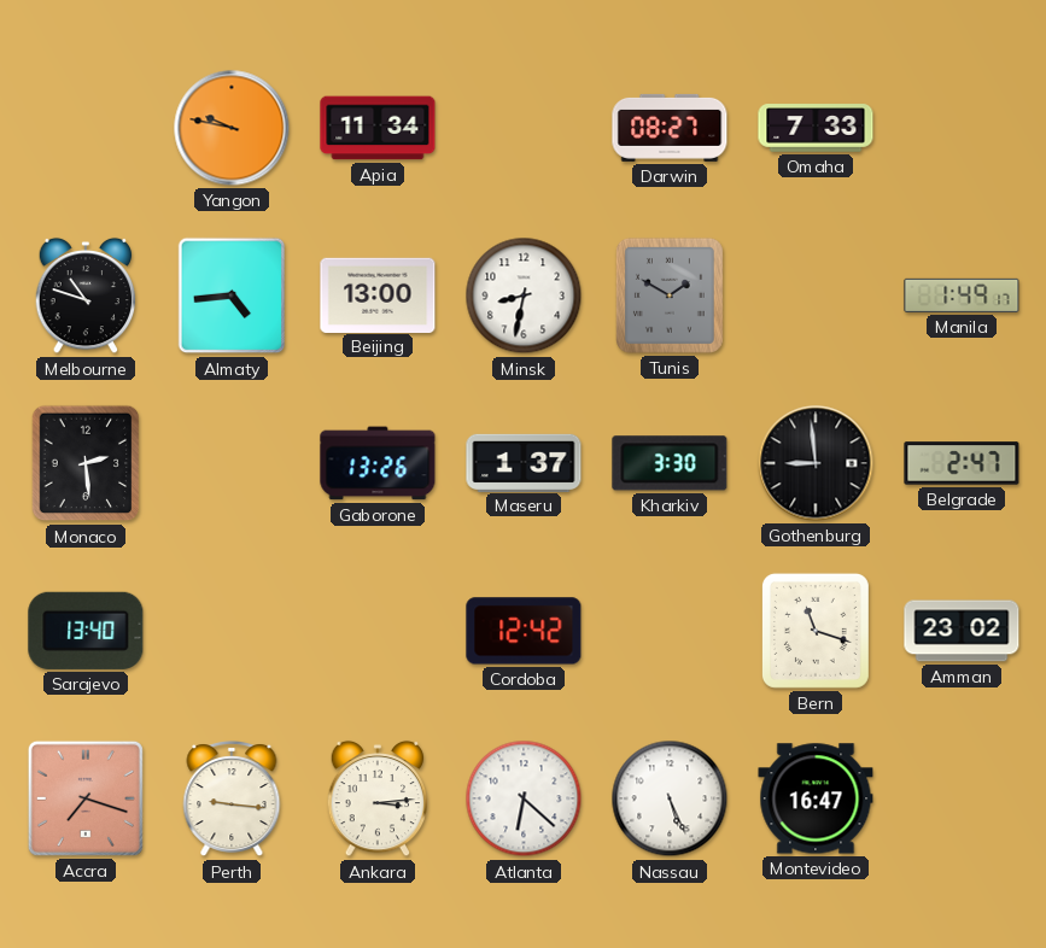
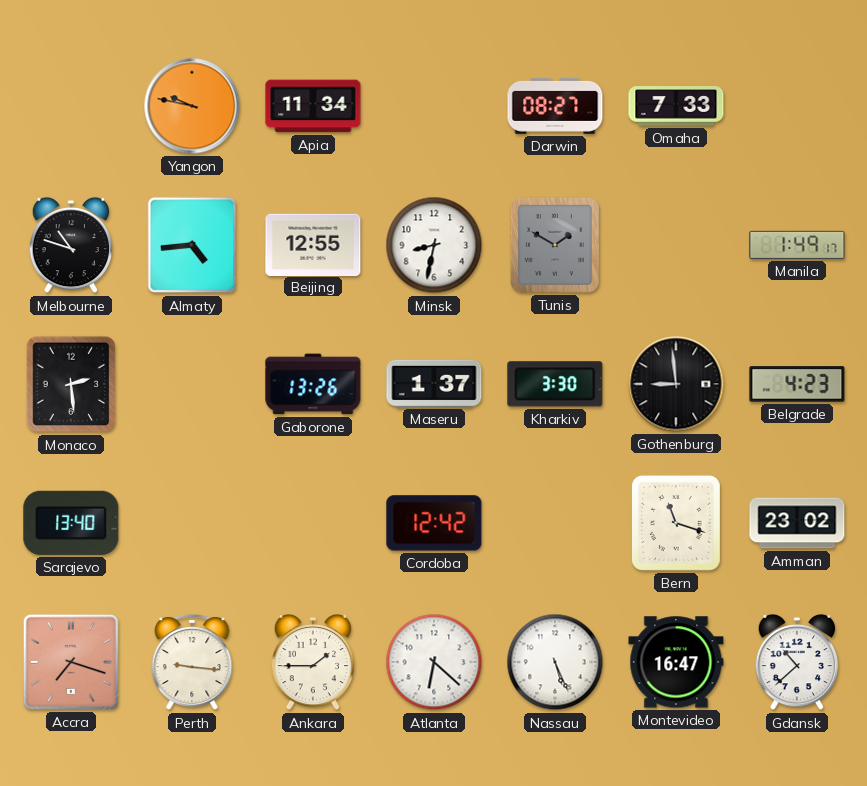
Beijing: 13:00 -> 12:55 (313, 244)
Belgrade: 2:47 -> 4:23 (797, 384)
Ankara: 3:14 -> 1:45 (313, 662)
Gdansk: none -> 10:38 (797, 662)
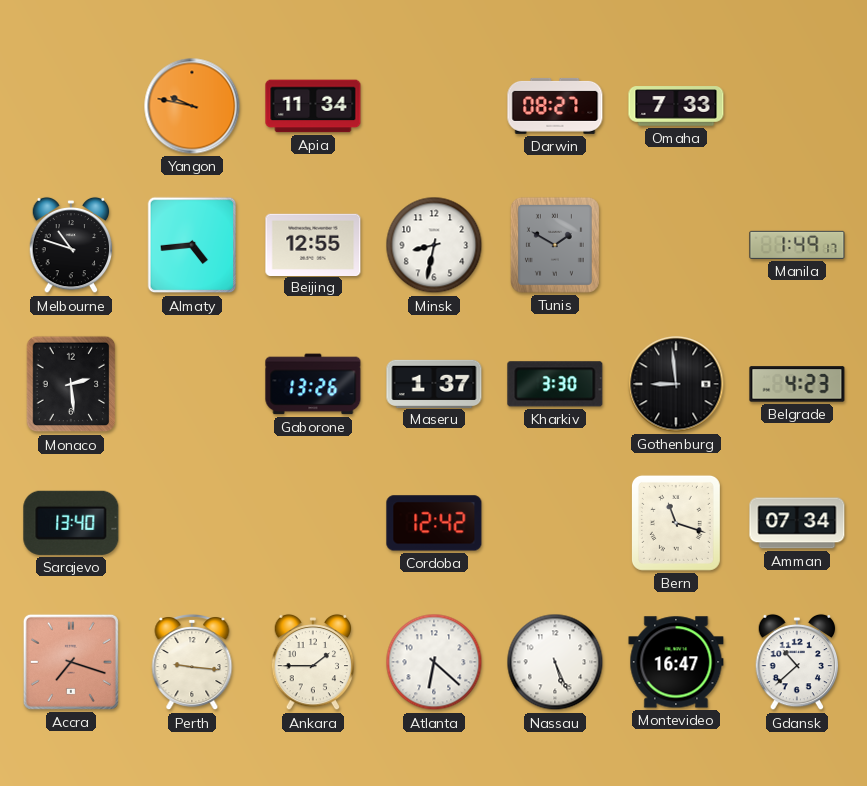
Amman: 23:02 -> 07:34 (797, 523)
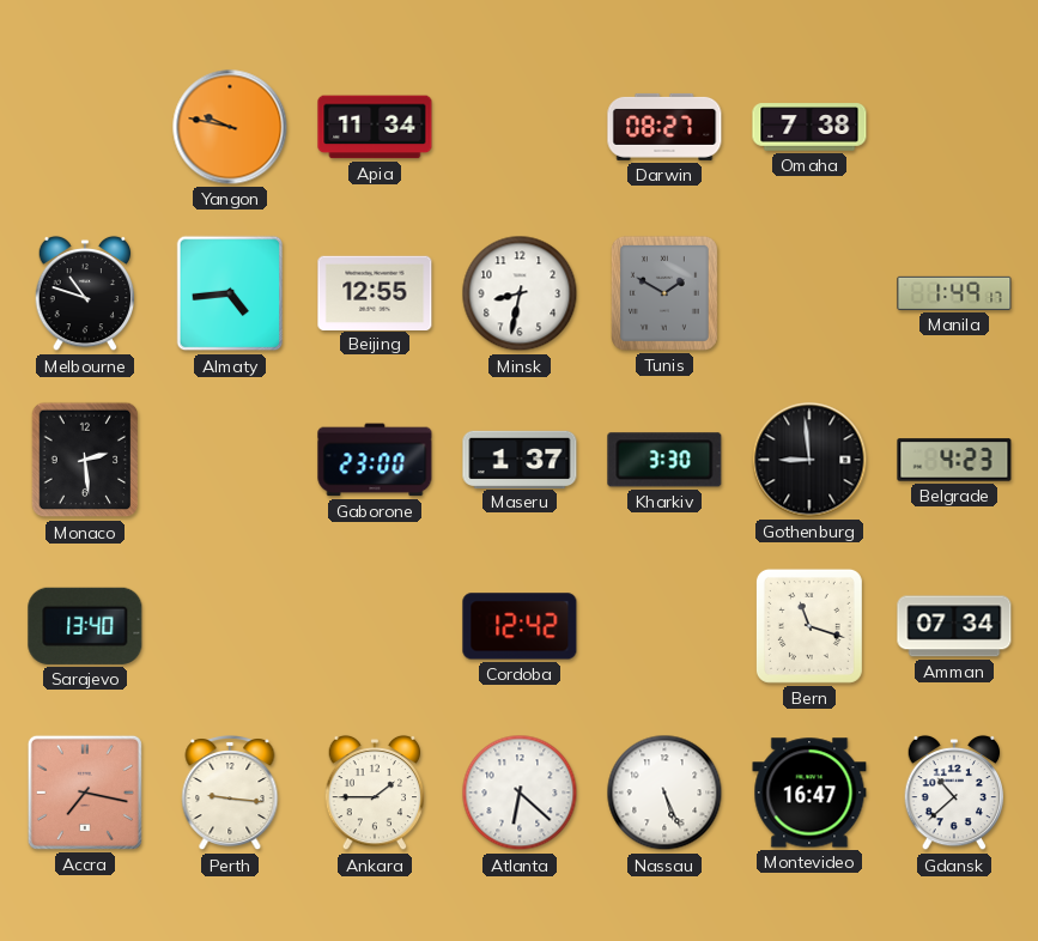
Omaha: 7:33 -> 7:38 (809, 127)
Gaborone: 13:26 -> 23:00 (375, 460)
Accra: 7:18 -> 7:17 (85, 793)
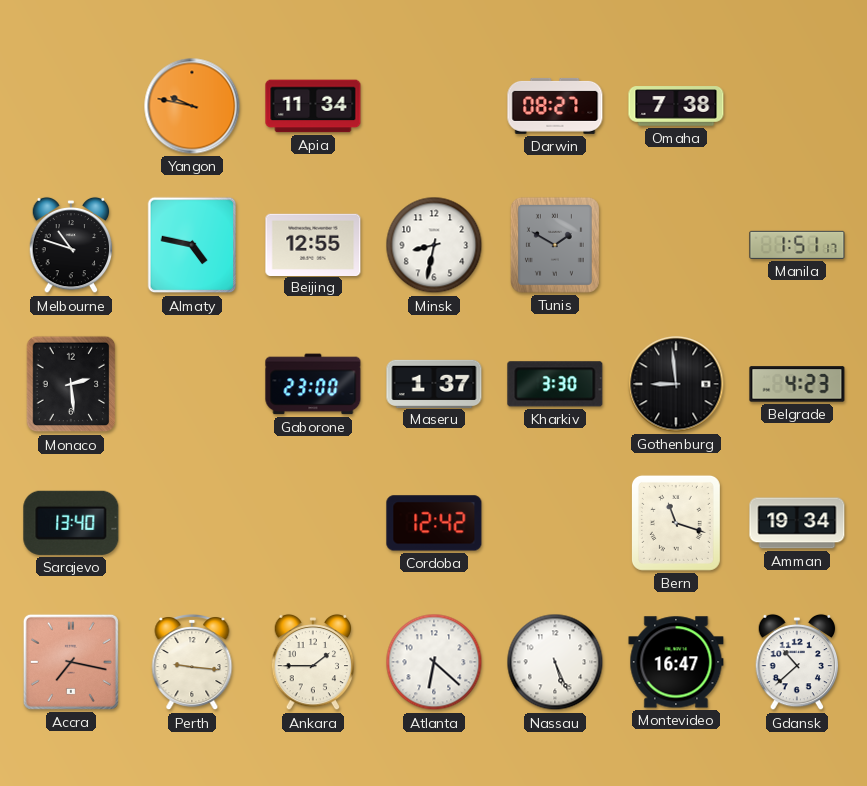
Almaty: 4:44 -> 4:47 (192, 245)
Manila: 1:49 -> 1:51 (797, 245)
Amman: 07:34 -> 19:34 (797, 523)
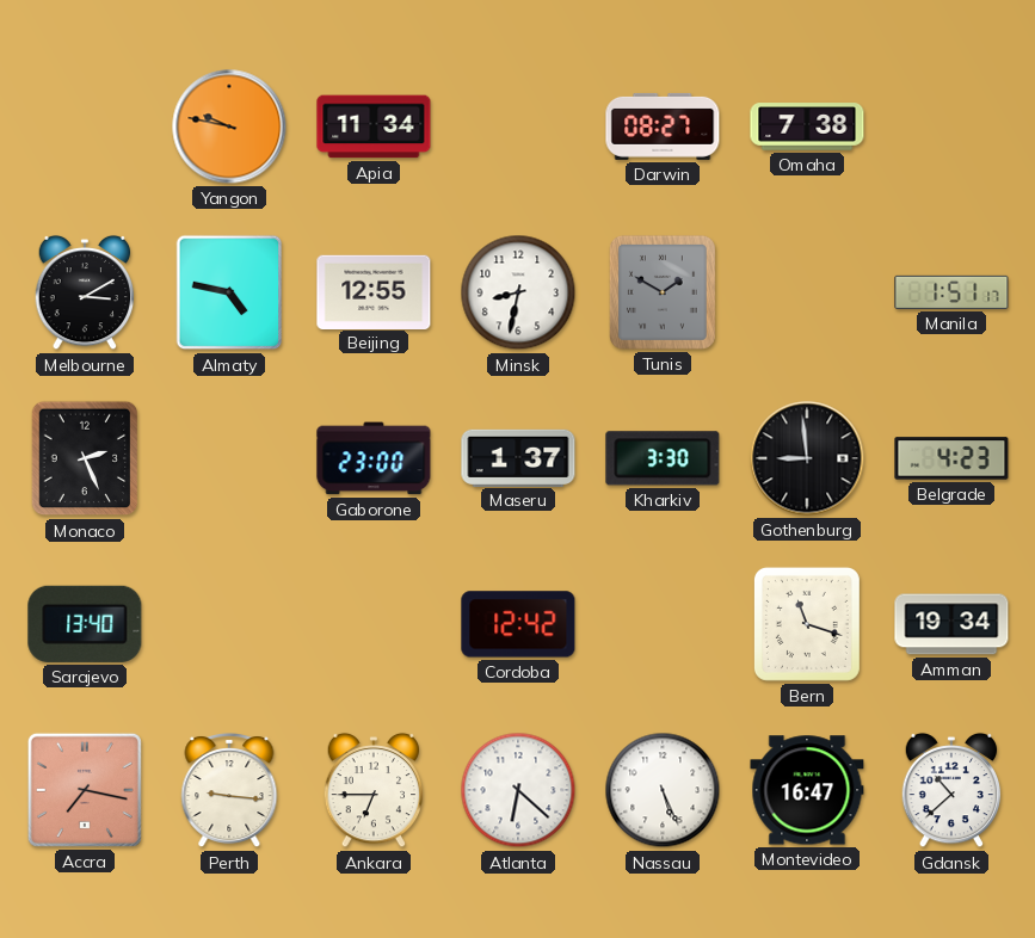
Melbourne: 10:48 -> 3:10 (85, 292)
Monaco: 2:29 -> 2:26 (85, 458)
Ankara: 1:45 -> 6:45 (374, 790)
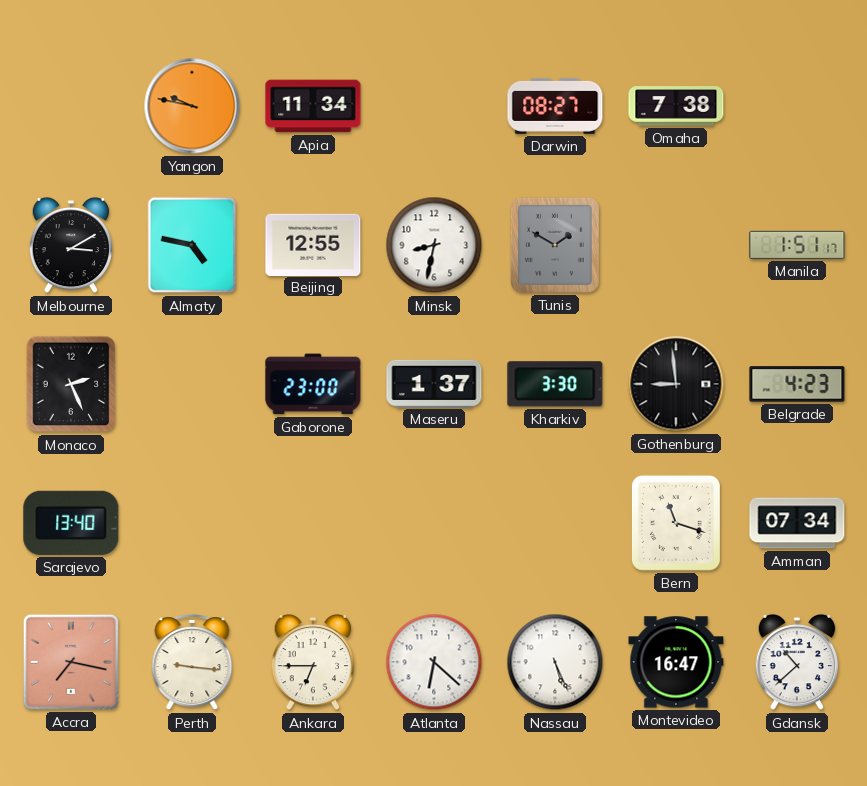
Cordoba: 12:42 -> none (518, 624)
Amman: 19:34 -> 07:34 (797, 523)
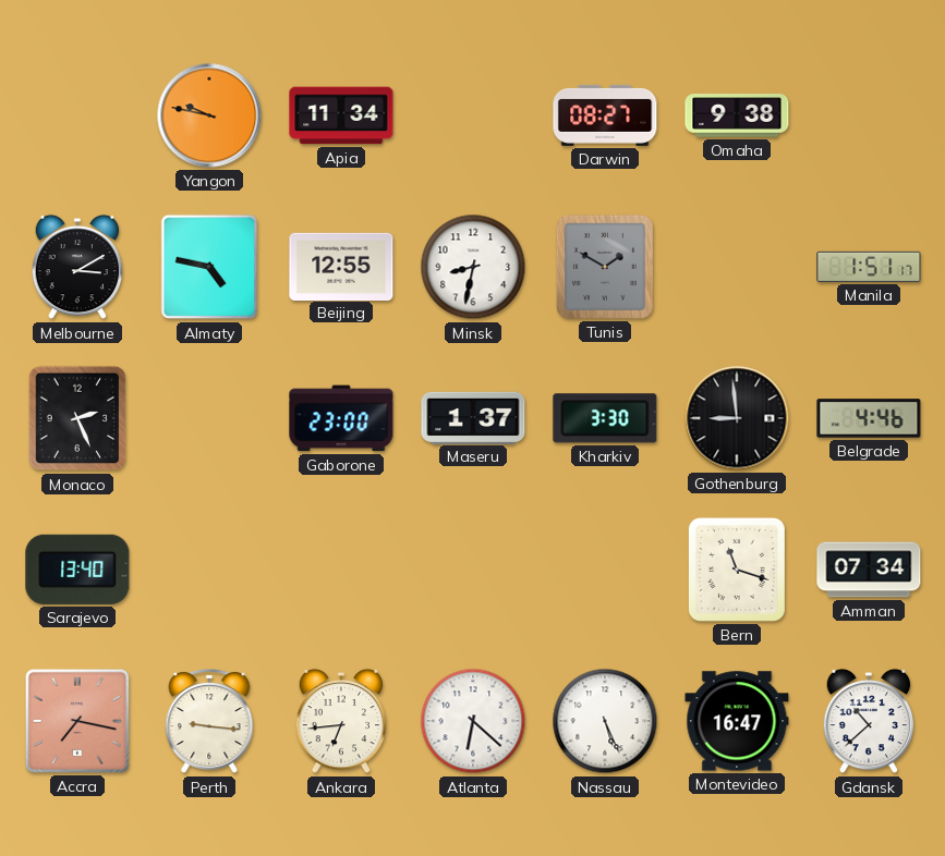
Omaha: 7:38 -> 9:38 (737, 115)
Belgrade: 4:23 -> 4:46 (869, 418)
Ankara: 6:45 -> 6:44 (341, 721)
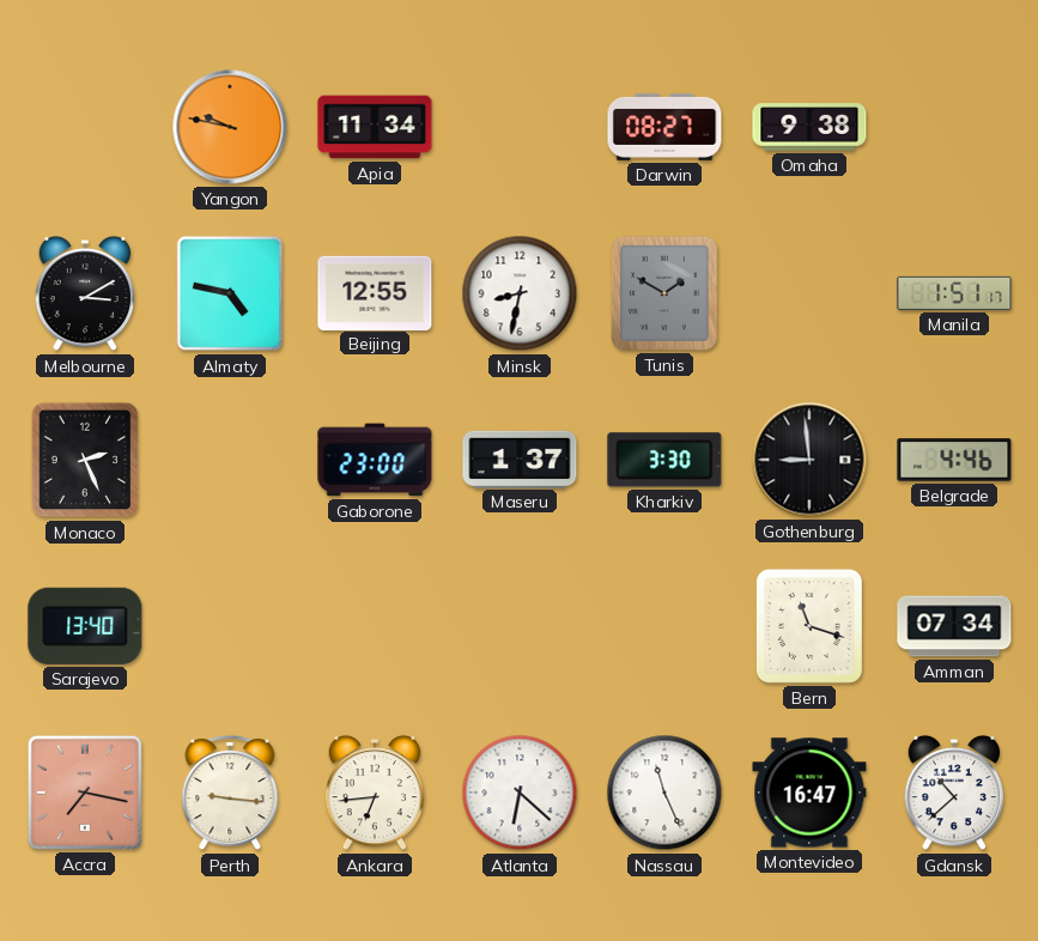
Nassau: 5:26 -> 11:26 (664, 793)
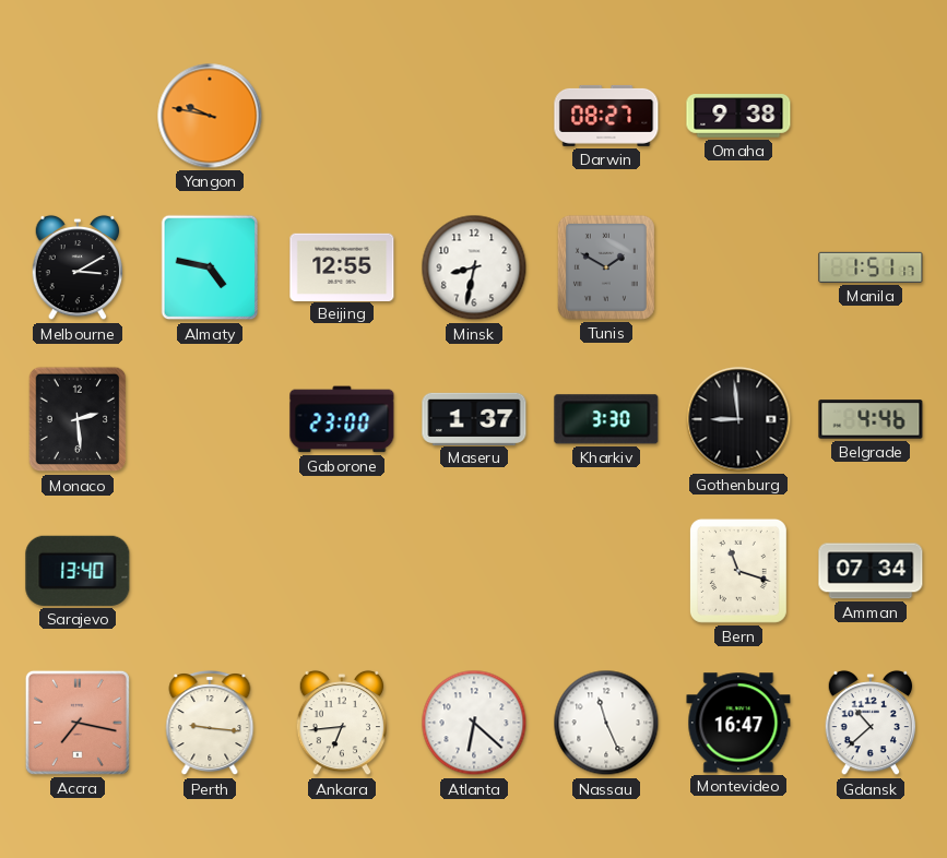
Apia: 11:34 -> none (375, 127)
Monaco: 2:26 -> 2:29 (78, 419)
